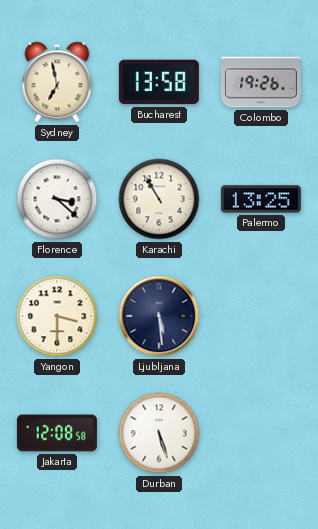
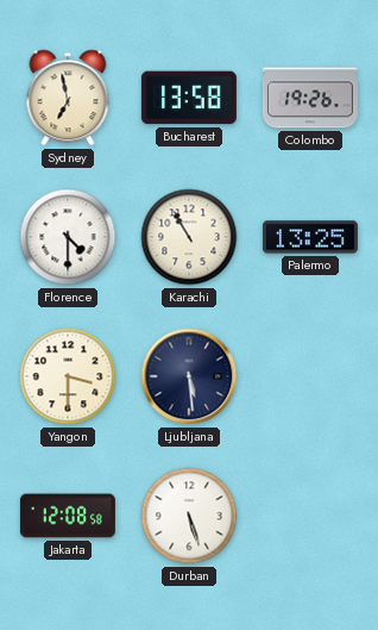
Florence: 3:22 -> 4:30 (68, 237)
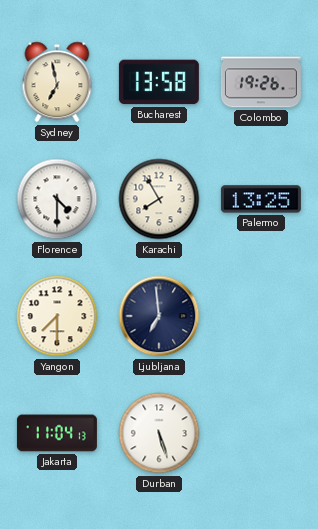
Karachi: 10:55 -> 7:55 (159, 199)
Yangon: 3:30 -> 7:30 (57, 316)
Ljubljana: 5:29 -> 6:59 (159, 316)
Jakarta: 12:08 -> 11:04 (57, 433)
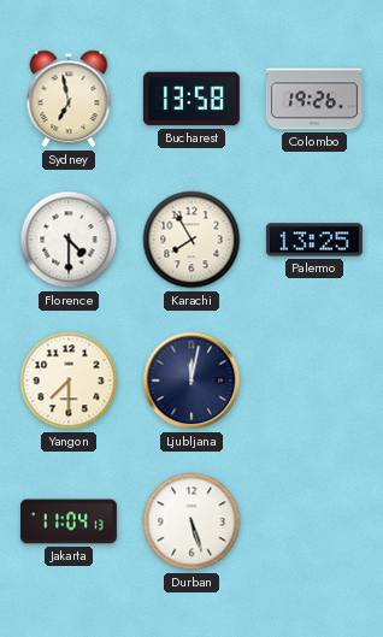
Ljubljana: 6:59 -> 12:02 (191, 381)
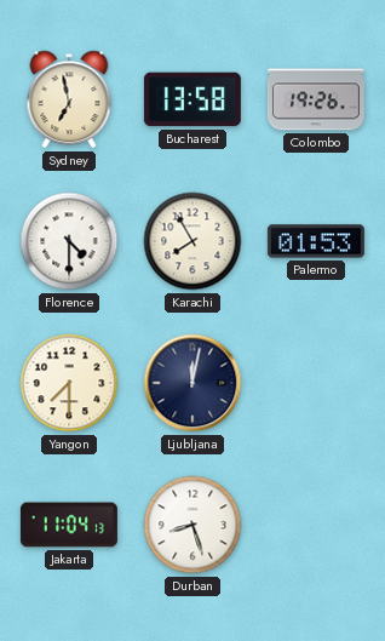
Palermo: 13:25 -> 01:53 (316, 241)
Durban: 5:27 -> 8:27 (192, 525)
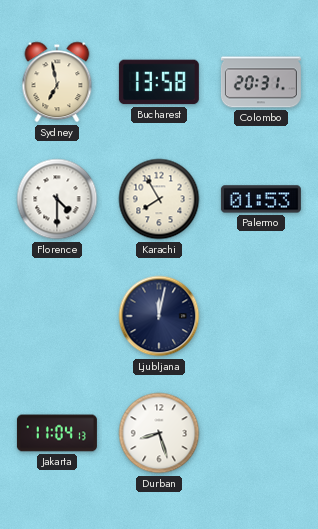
Colombo: 19:26 -> 20:31 (261, 82)
Yangon: 7:30 -> none (69, 383)
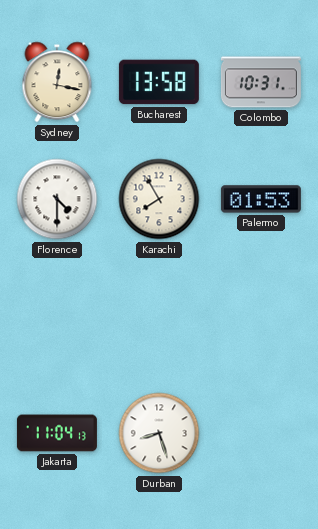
Sydney: 6:58 -> 12:17 (57, 82)
Colombo: 20:31 -> 10:31 (261, 82)
Ljubljana: 12:02 -> none (159, 316)
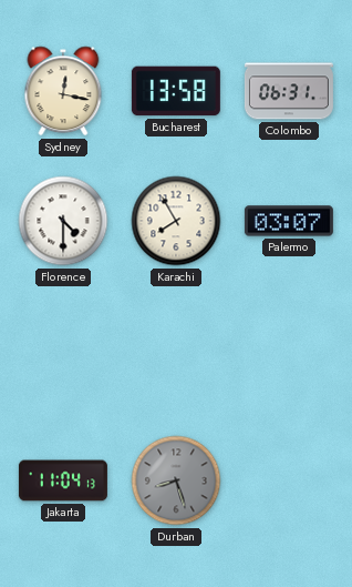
Colombo: 10:31 -> 06:31 (289, 91)
Palermo: 01:53 -> 03:07 (289, 221)
Durban dial: white -> grey (176, 480)
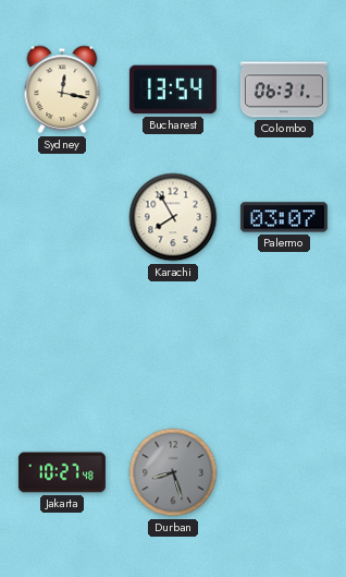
Bucharest: 13:58 -> 13:54 (173, 89)
Florence: 4:30 -> none (63, 221)
Jakarta: 11:04 -> 10:27 (62, 472)
